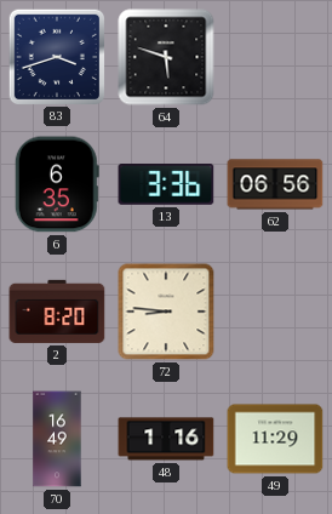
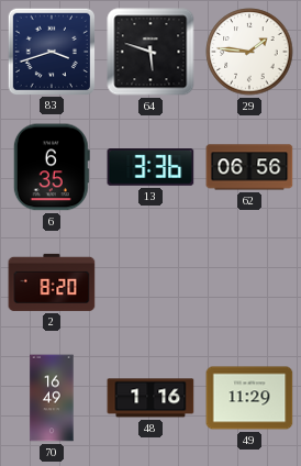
29: none -> 1:46 (249, 52)
72: 8:46 -> none (166, 312)
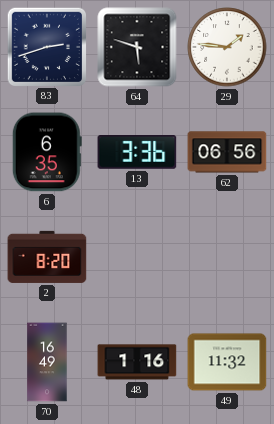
83: 3:42 -> 2:42 (46, 46)
49: 11:29 -> 11:32 (227, 362)
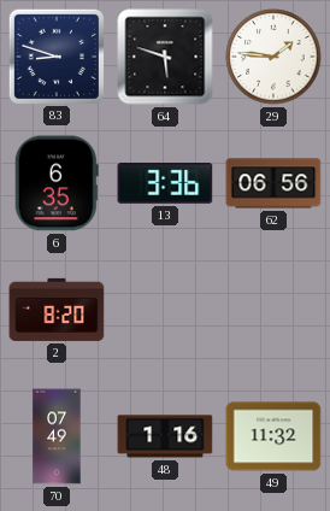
83: 2:42 -> 8:48 (55, 55)
70: 16:49 -> 07:49 (57, 436)
